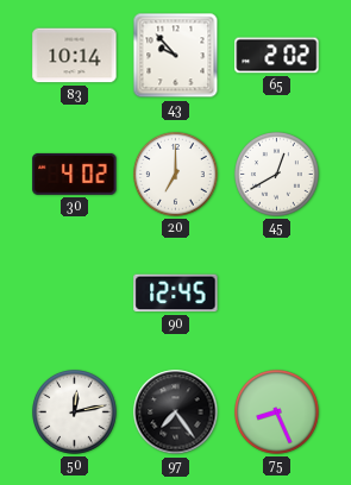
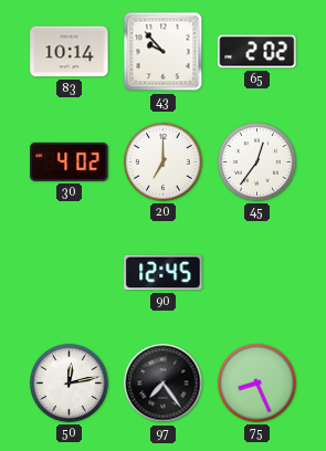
45: 12:40 -> 12:36 (257, 162)
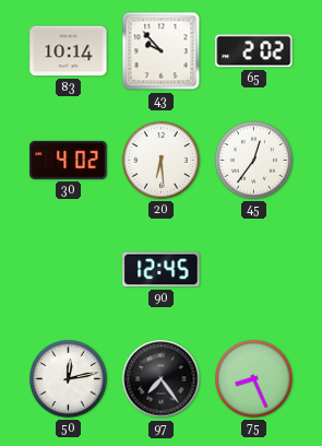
20: 7:00 -> 6:29 (162, 161)
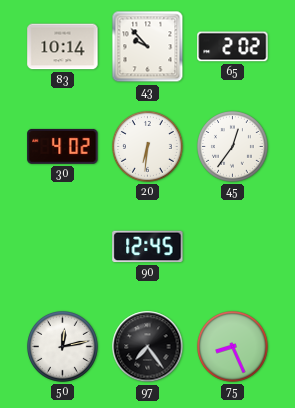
20: 6:29 -> 6:31 (148, 147)
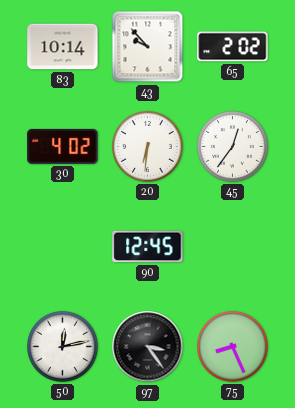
97: 7:24 -> 3:24 (148, 347)
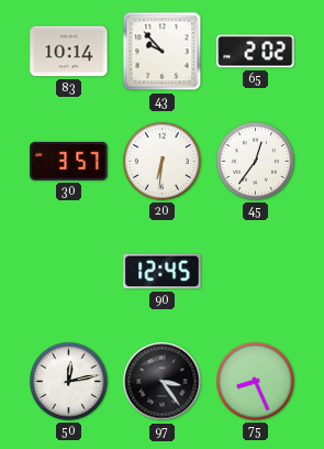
30: 4:02 -> 3:57 (69, 161)
